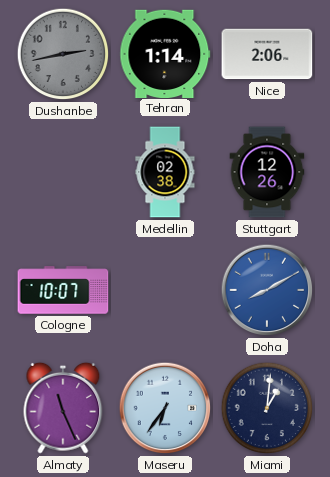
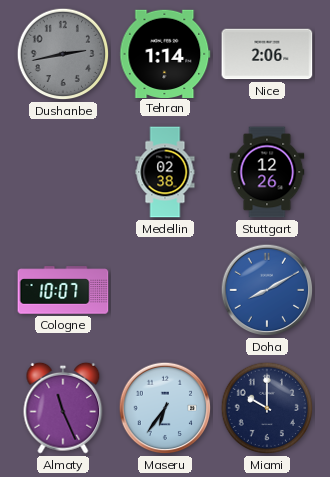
Miami: 1:01 -> 10:00 (267, 408)
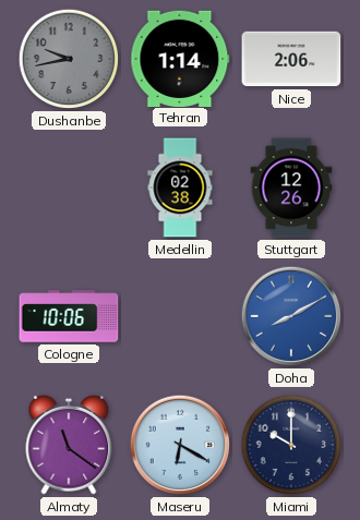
Dushanbe: 2:43 -> 9:43 (69, 59)
Cologne: 10:07 -> 10:06 (69, 316)
Almaty: 11:26 -> 11:21 (69, 445)
Maseru: 6:36 -> 6:20 (180, 445)
